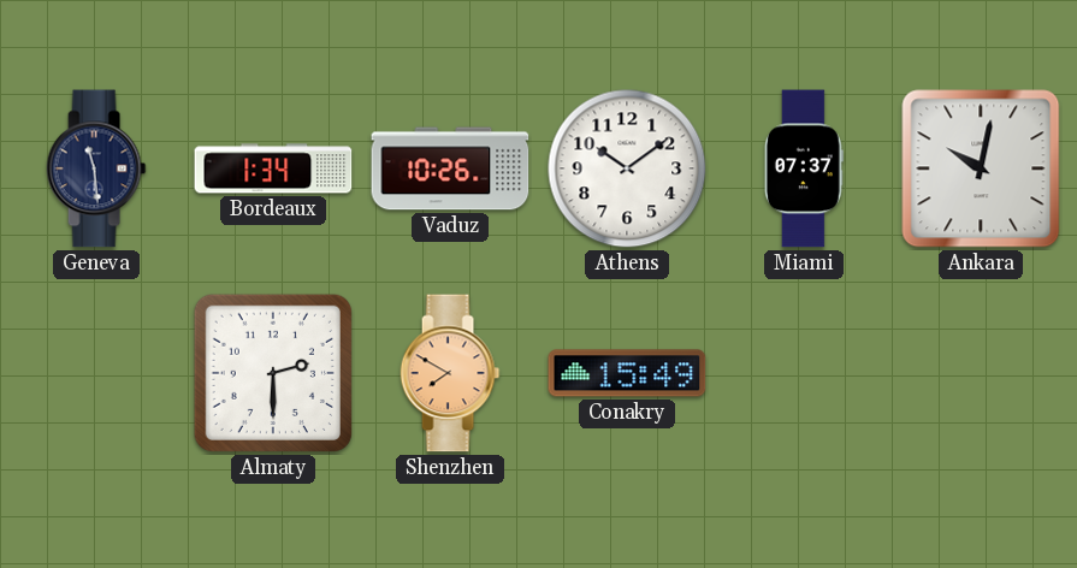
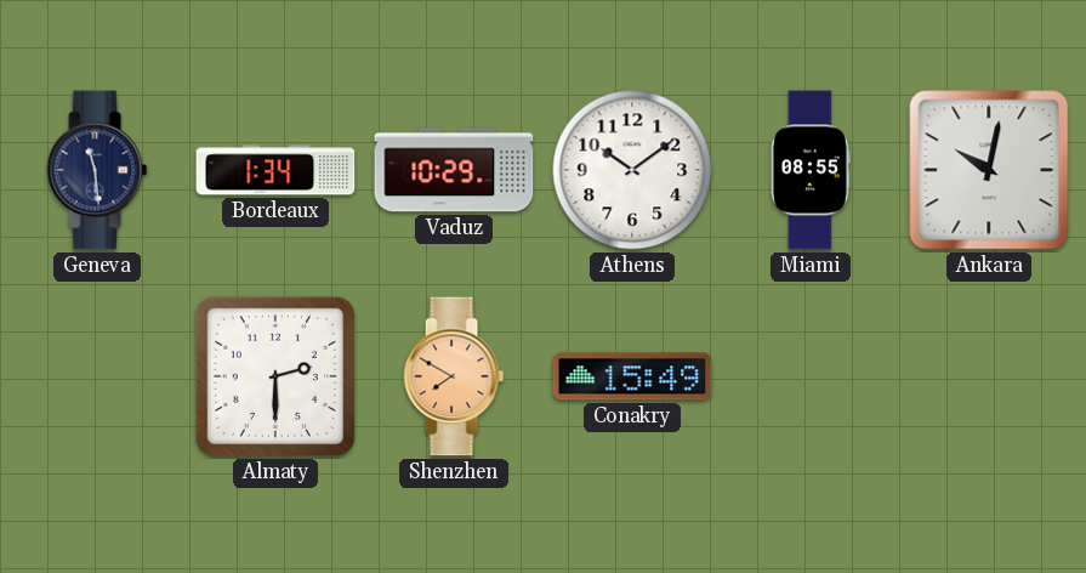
Vaduz: 10:26 -> 10:29 (454, 170)
Miami: 07:37 -> 08:55 (811, 170)
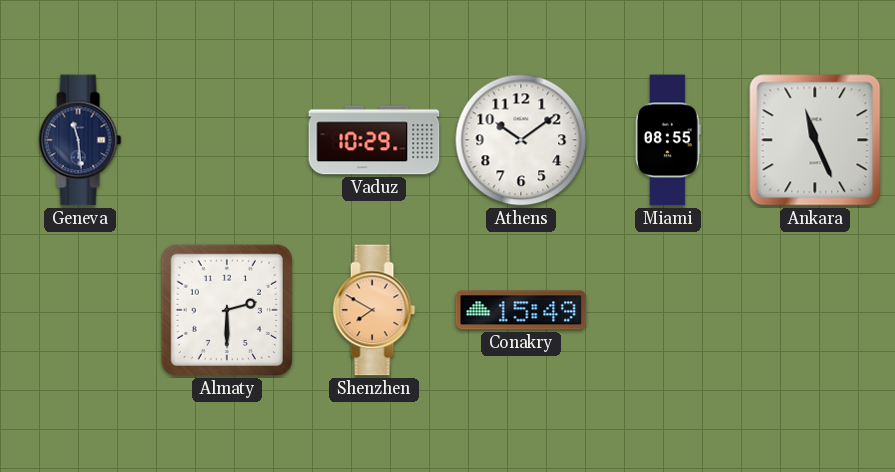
Bordeaux: 1:34 -> none (275, 170)
Ankara: 10:02 -> 11:26 (815, 140)
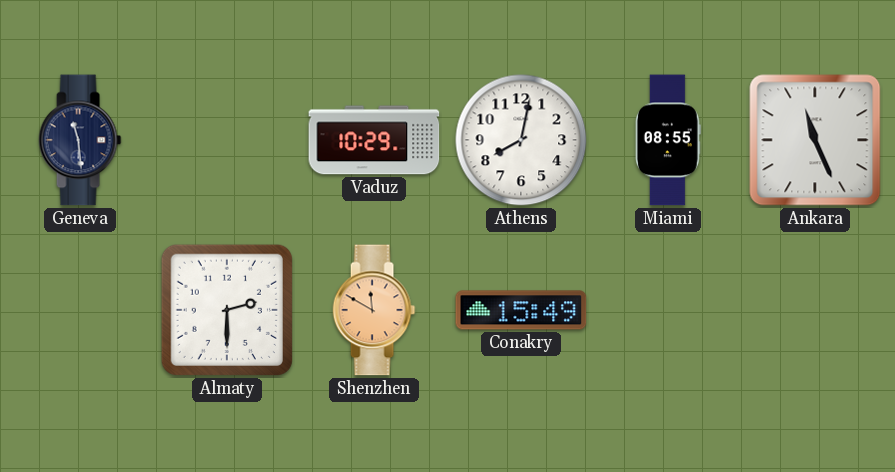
Athens: 10:09 -> 8:02 (521, 140)
Shenzhen: 7:50 -> 11:50 (374, 310)
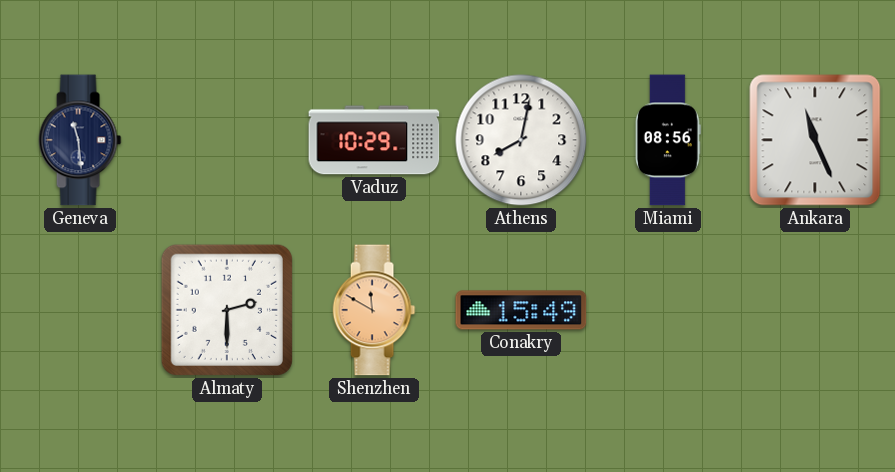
Miami: 08:55 -> 08:56 (668, 140)
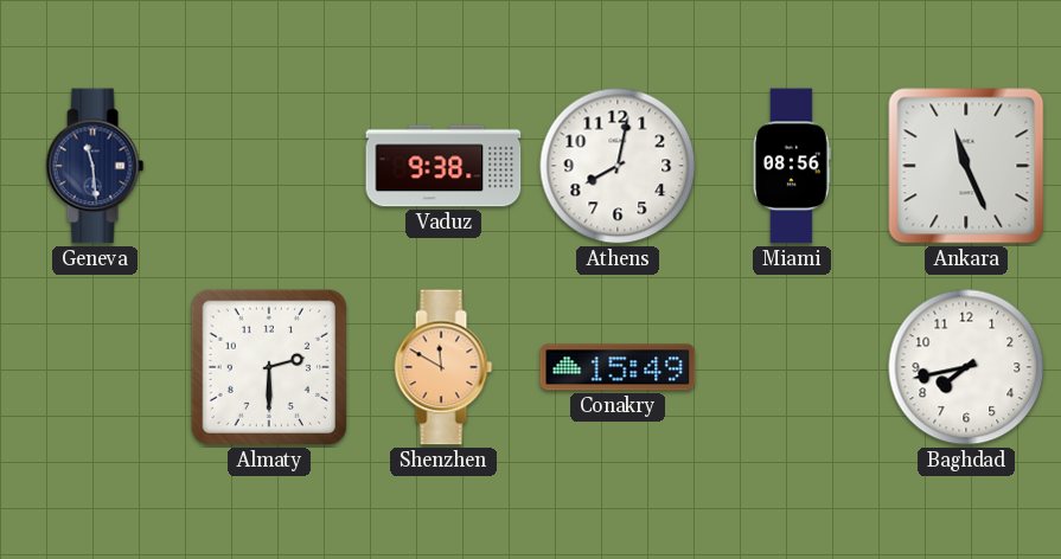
Vaduz: 10:29 -> 9:38 (443, 166)
Baghdad: none -> 7:43 (966, 367)
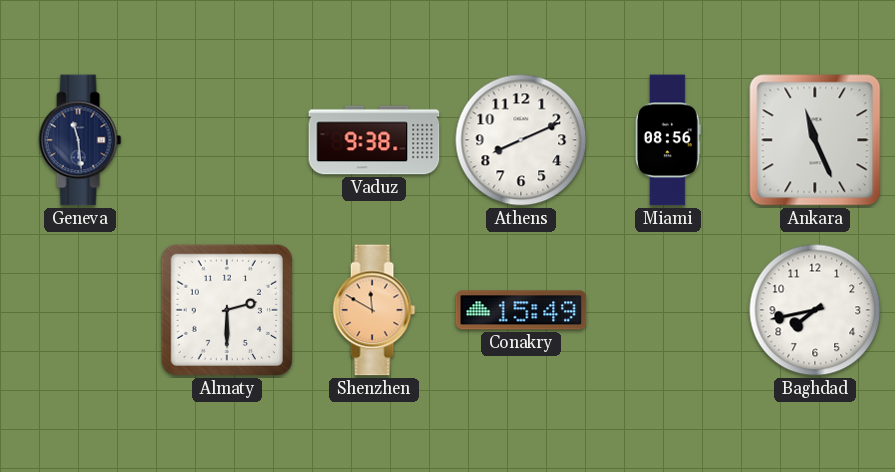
Athens: 8:02 -> 8:11 (521, 140)
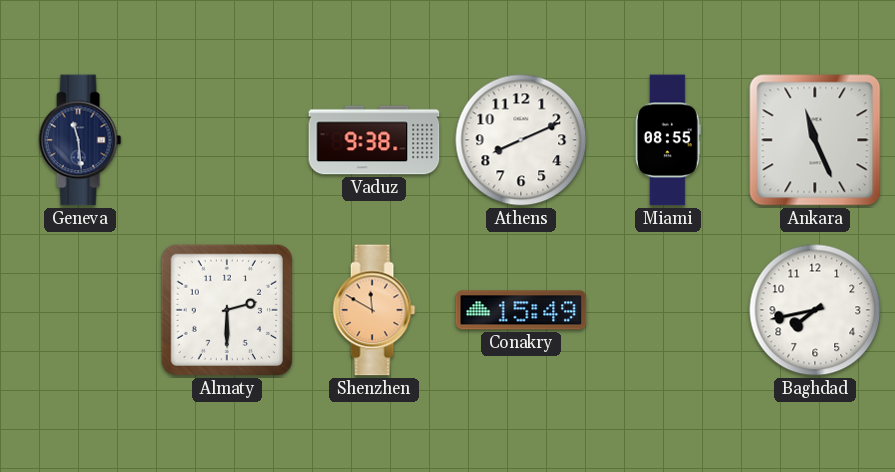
Miami: 08:56 -> 08:55 (668, 140)
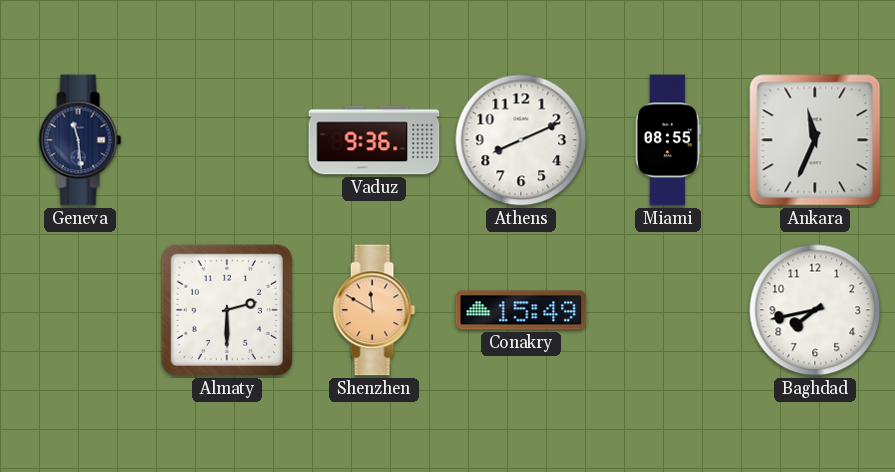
Vaduz: 9:38 -> 9:36 (374, 140)
Ankara: 11:26 -> 11:34 (815, 140)
